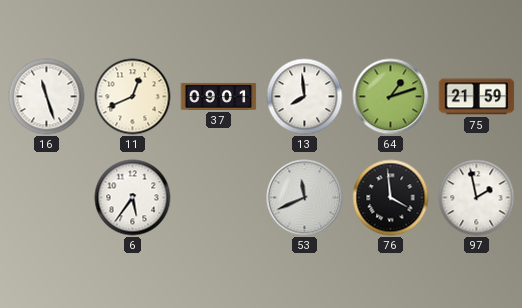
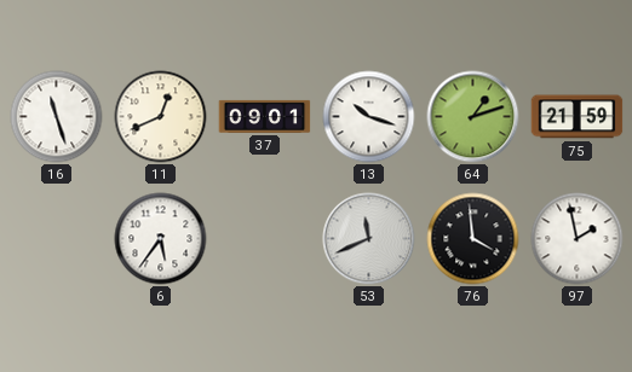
13: 7:59 -> 10:18 (369, 117)
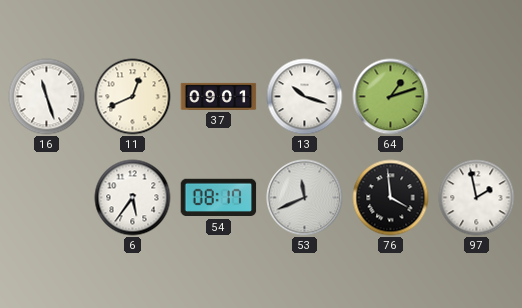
75: 21:59 -> none (578, 117)
54: none -> 08:17 (219, 198)
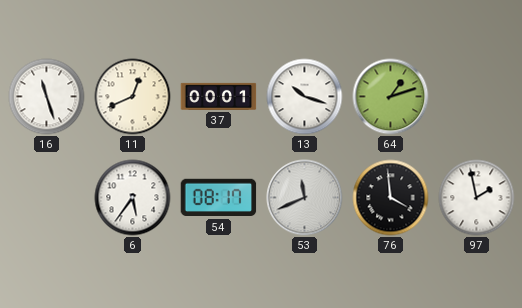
37: 09:01 -> 00:01 (219, 96)
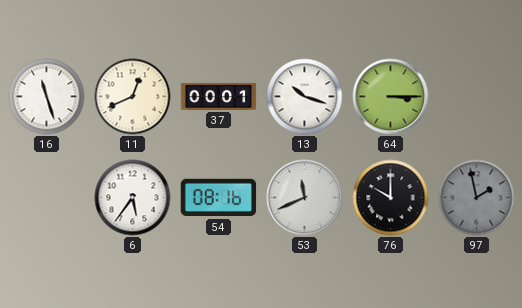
64: 1:12 -> 3:15 (391, 97)
54: 08:17 -> 08:16 (219, 198)
76: 3:59 -> 10:00 (391, 198)
97 dial: white -> grey (477, 198)
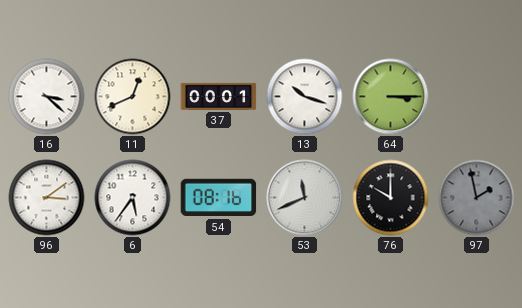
16: 11:27 -> 3:22 (47, 97)
96: none -> 3:09 (47, 198)
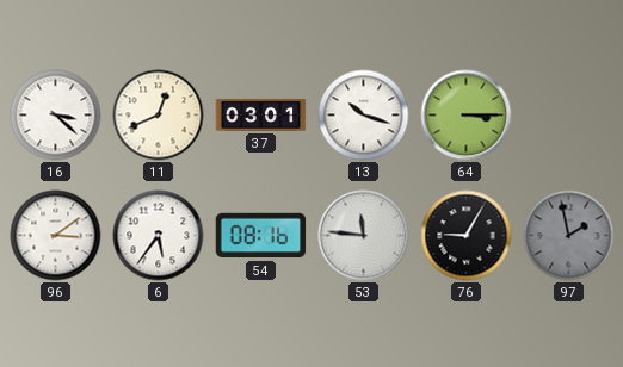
37: 00:01 -> 03:01 (261, 114)
53: 11:41 -> 11:46 (364, 236)
76: 10:00 -> 9:05 (467, 236)
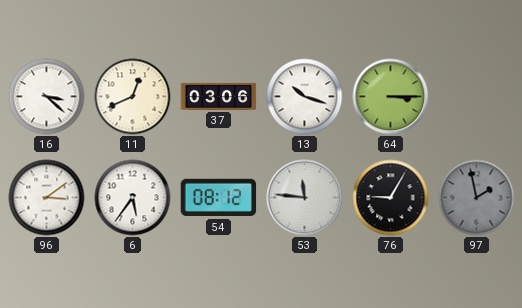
37: 03:01 -> 03:06 (219, 96)
54: 08:16 -> 08:12 (219, 198)
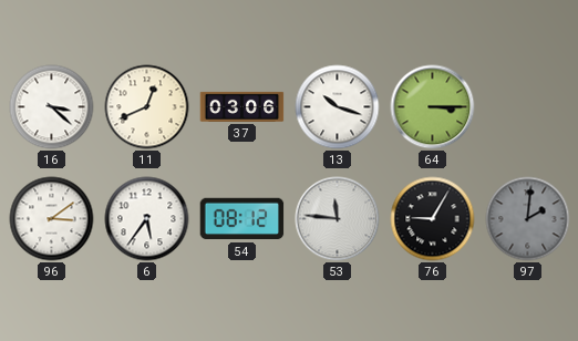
97: 1:58 -> 2:01 (528, 219)
